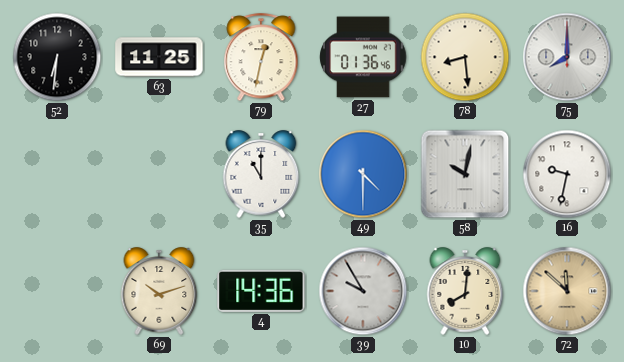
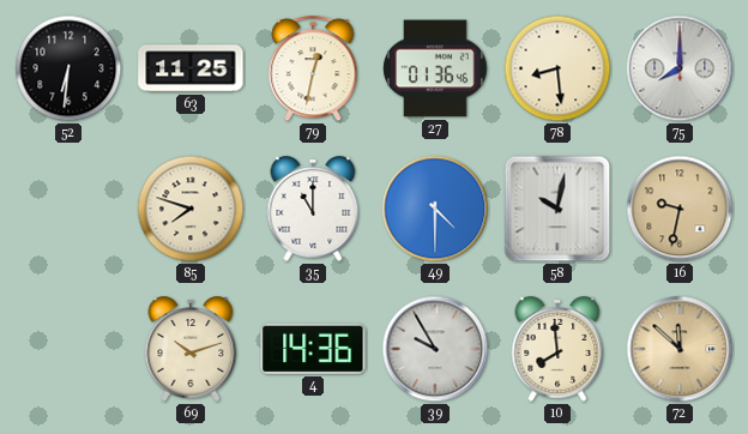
85: none -> 7:48 (191, 209)
16 dial: white -> champagne (680, 209)
10: 8:01 -> 7:59 (557, 349)
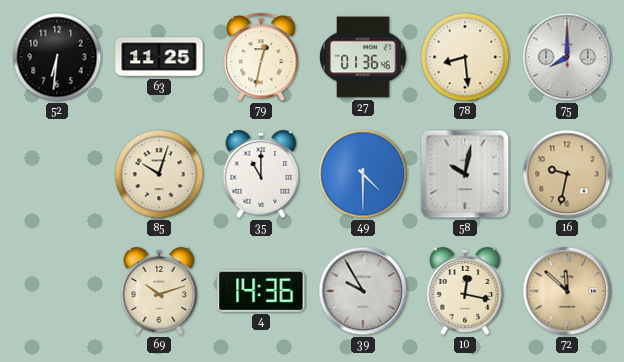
85: 7:48 -> 10:03 (159, 174)
10: 7:59 -> 12:17 (465, 291)
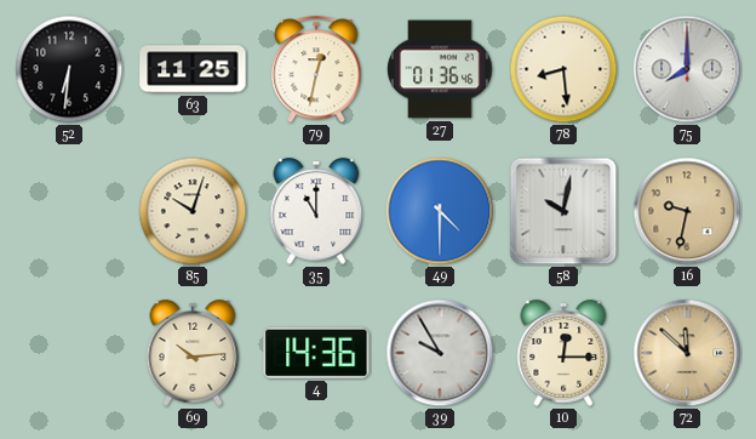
69: 10:12 -> 10:14 (193, 353)
10: 12:17 -> 12:15 (563, 353)
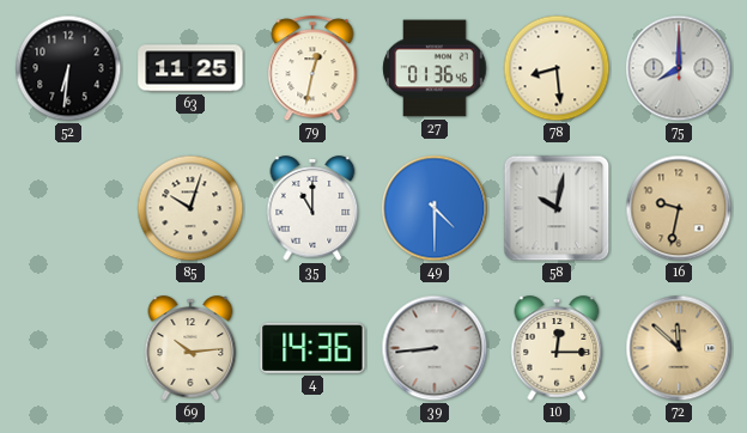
39: 9:55 -> 8:44 (435, 348)
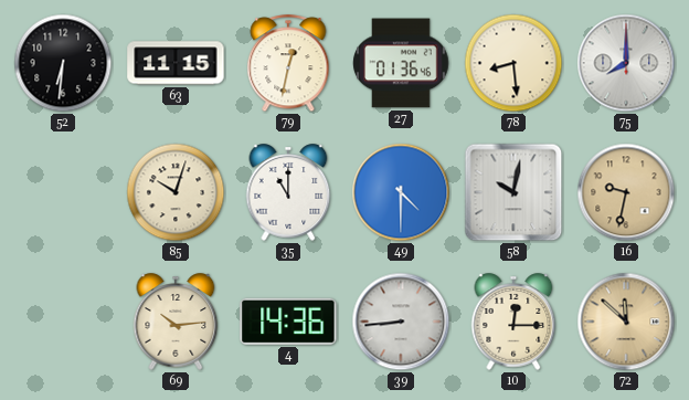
63: 11:25 -> 11:15 (176, 63)
